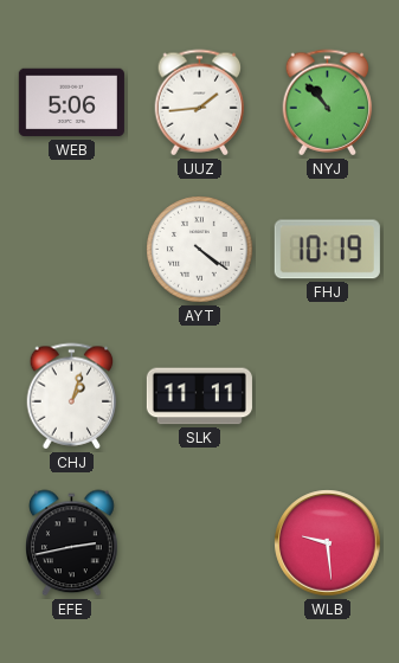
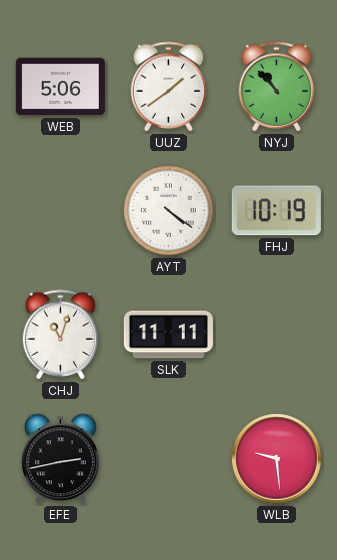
UUZ: 1:44 -> 1:39 (169, 87)
CHJ: 1:03 -> 11:03 (61, 335)
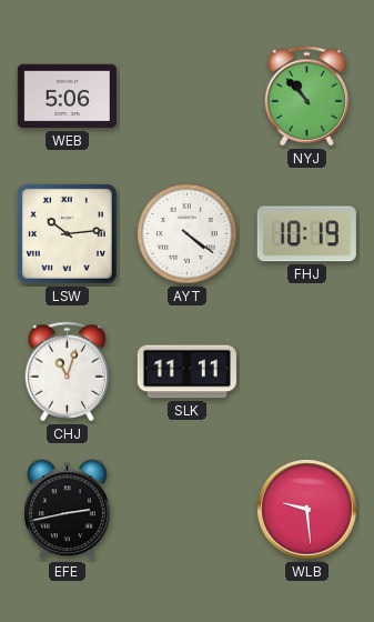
UUZ: 1:39 -> none (169, 87)
LSW: none -> 10:14 (67, 233)
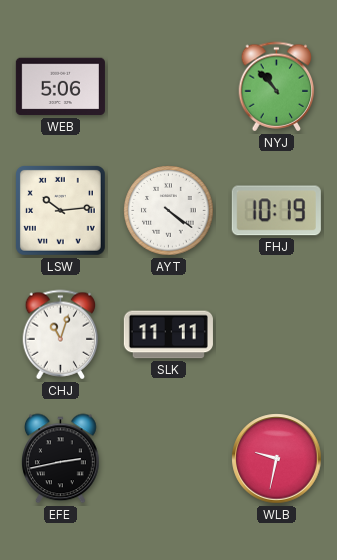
WLB: 9:29 -> 9:32 (277, 459)
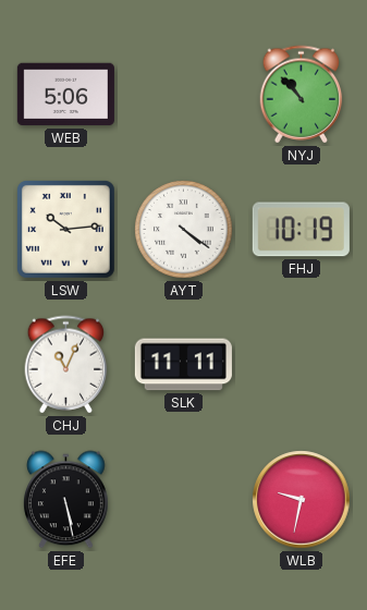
CHJ: 11:03 -> 11:04 (66, 365)
EFE: 2:43 -> 5:28 (66, 500)
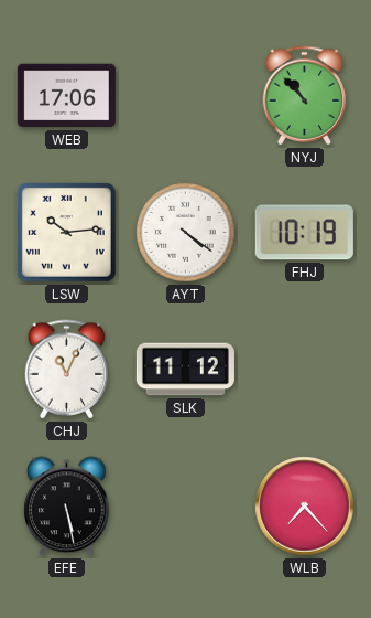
WEB: 5:06 -> 17:06 (66, 96)
SLK: 11:11 -> 11:12 (185, 370)
WLB: 9:32 -> 7:23 (305, 507)
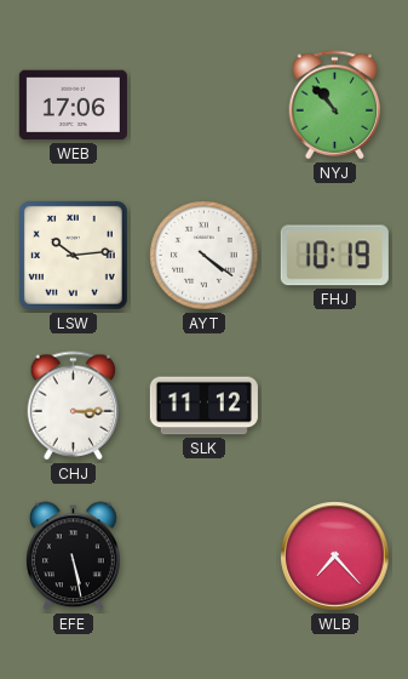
CHJ: 11:04 -> 3:15 (74, 406)
